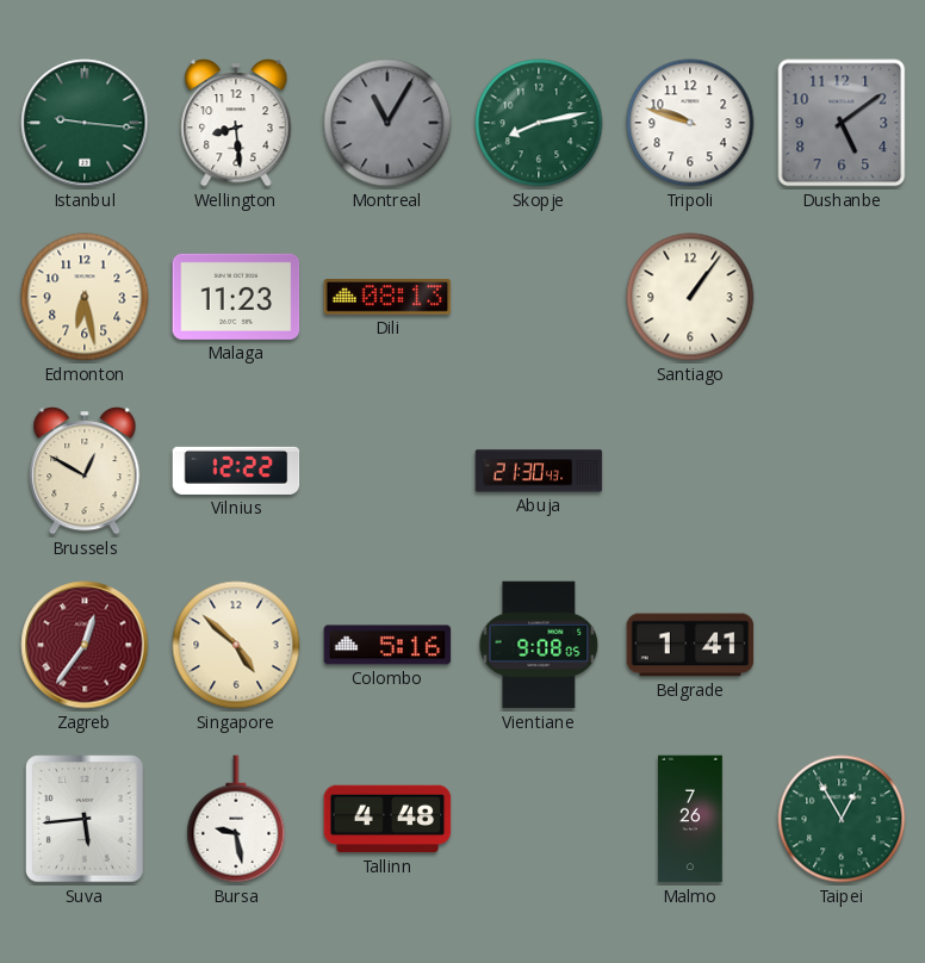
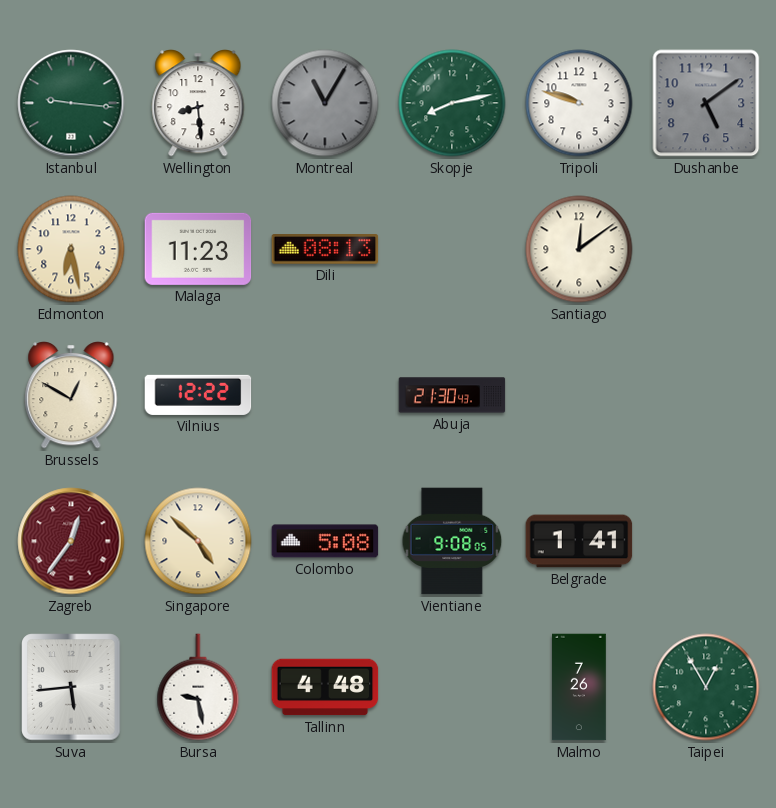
Santiago: 1:06 -> 12:09 (579, 249)
Colombo: 5:16 -> 5:08 (325, 541)
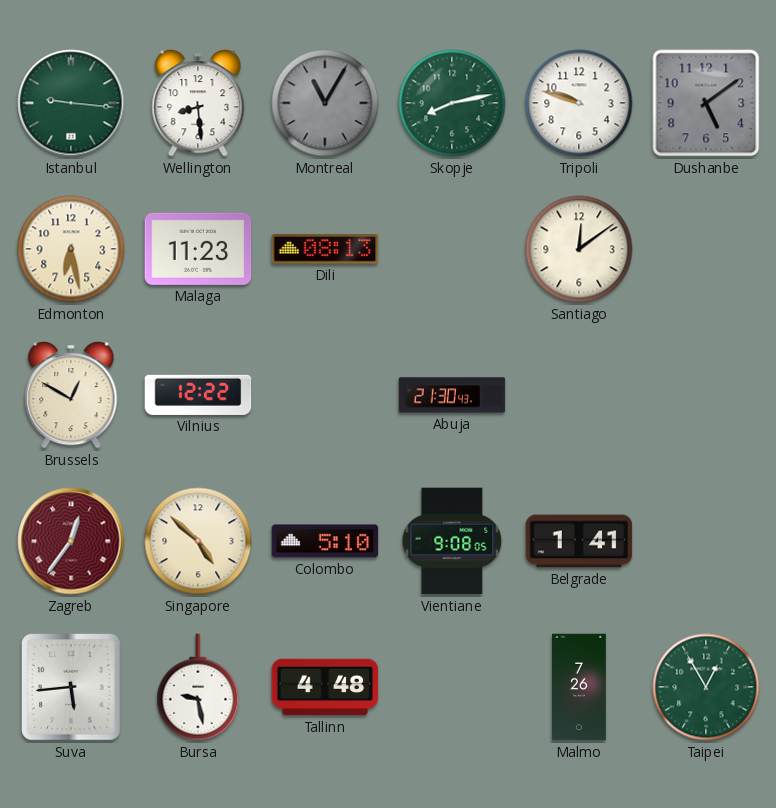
Colombo: 5:08 -> 5:10 (325, 541)
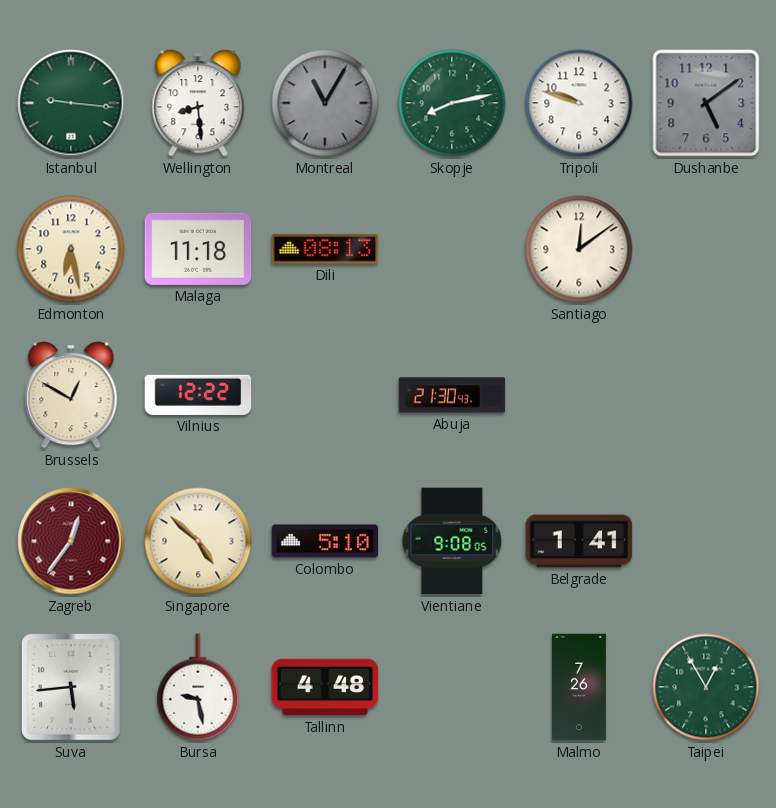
Malaga: 11:23 -> 11:18 (198, 249)
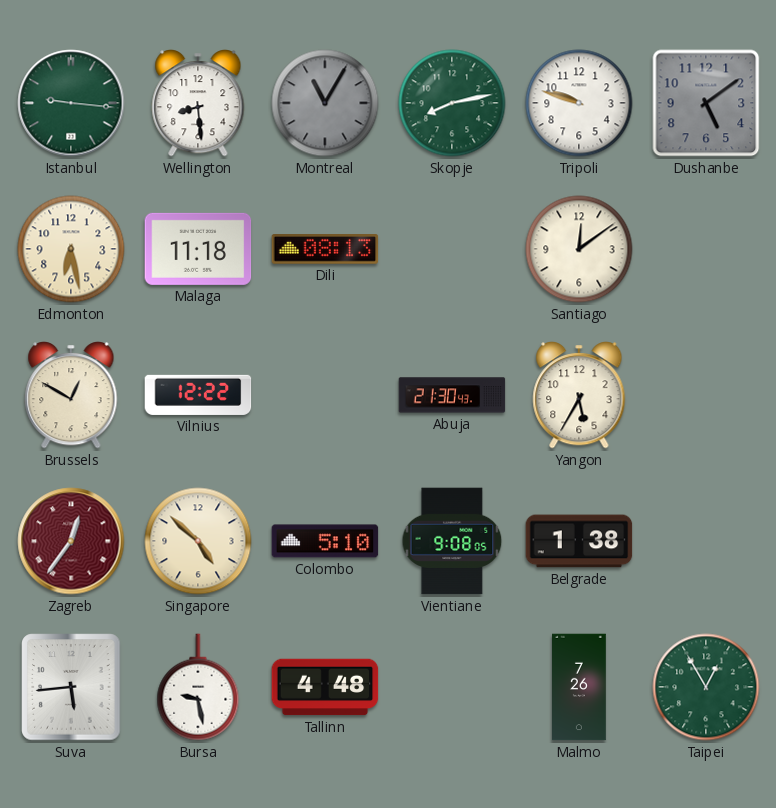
Yangon: none -> 5:35 (579, 395)
Belgrade: 1:41 -> 1:38 (579, 541)
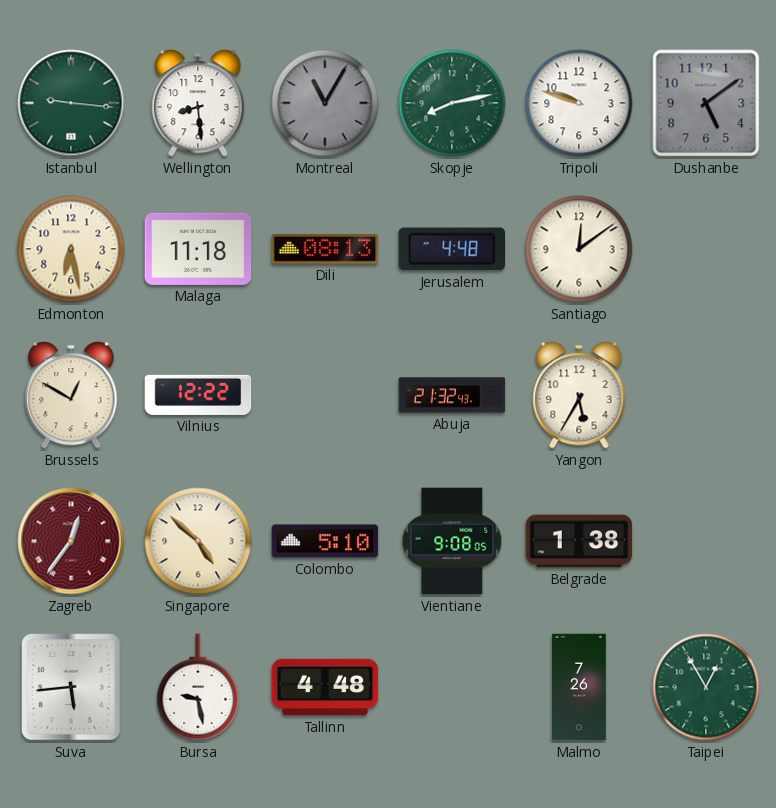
Jerusalem: none -> 4:48 (452, 249)
Abuja: 21:30 -> 21:32 (452, 395)
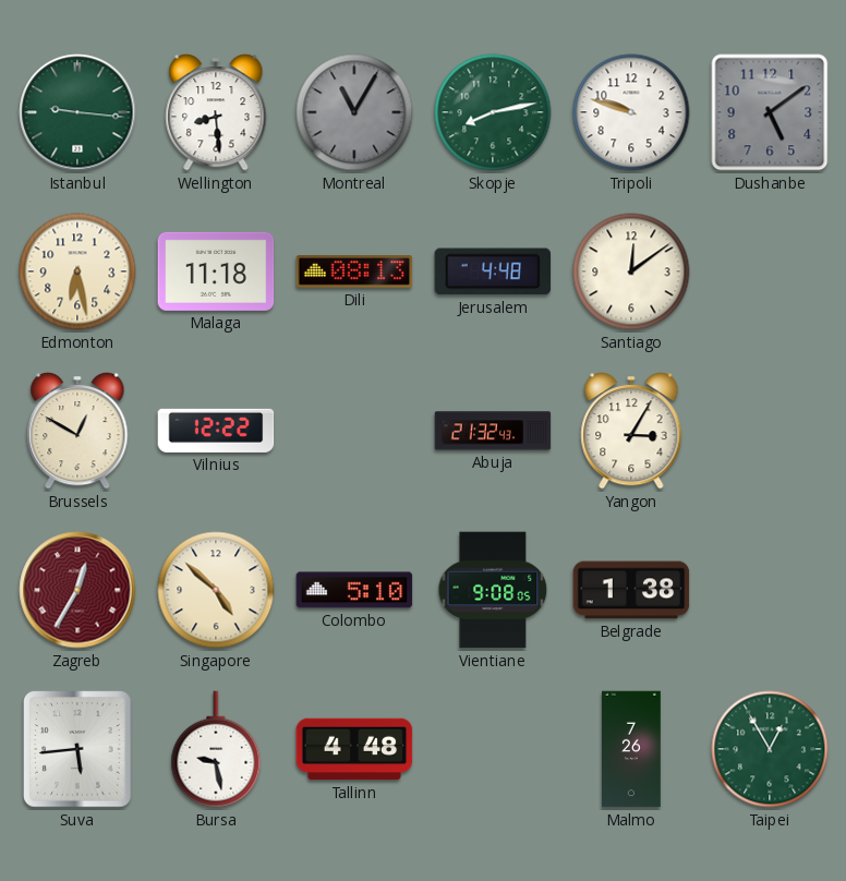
Yangon: 5:35 -> 3:05 (631, 431)
Zagreb: 12:36 -> 12:35 (77, 590)
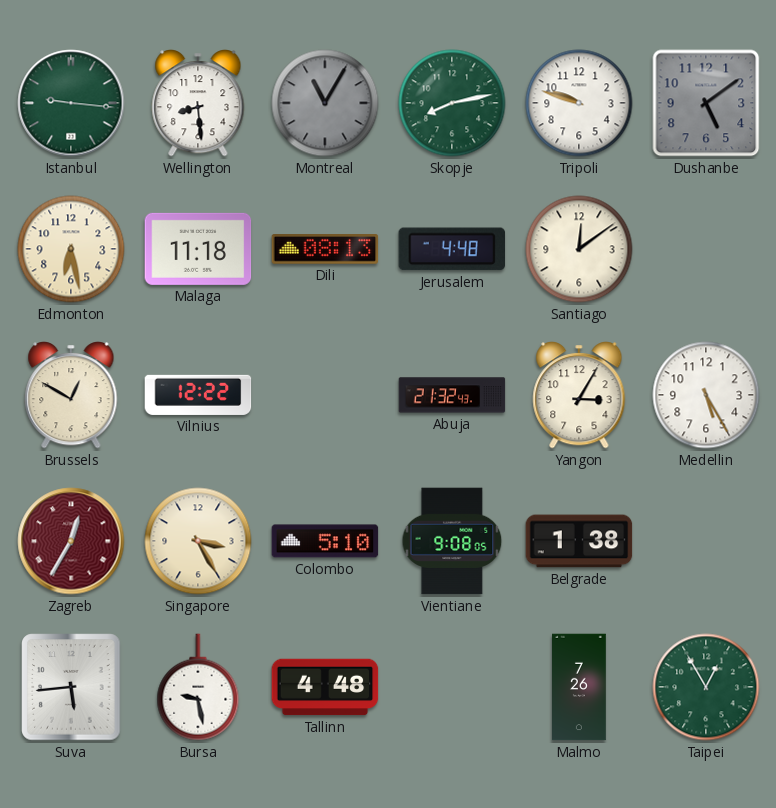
Medellin: none -> 5:25 (706, 395)
Singapore: 4:52 -> 3:25 (198, 541)
